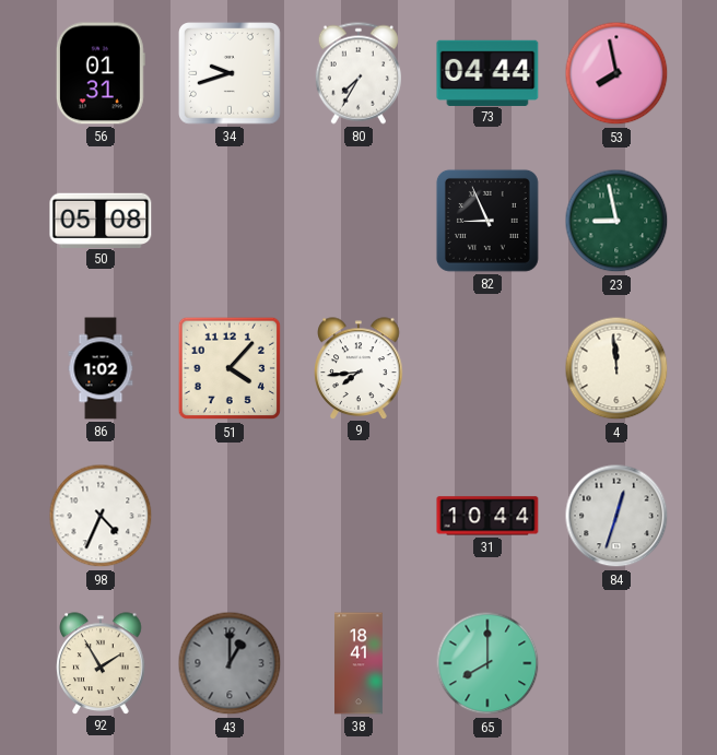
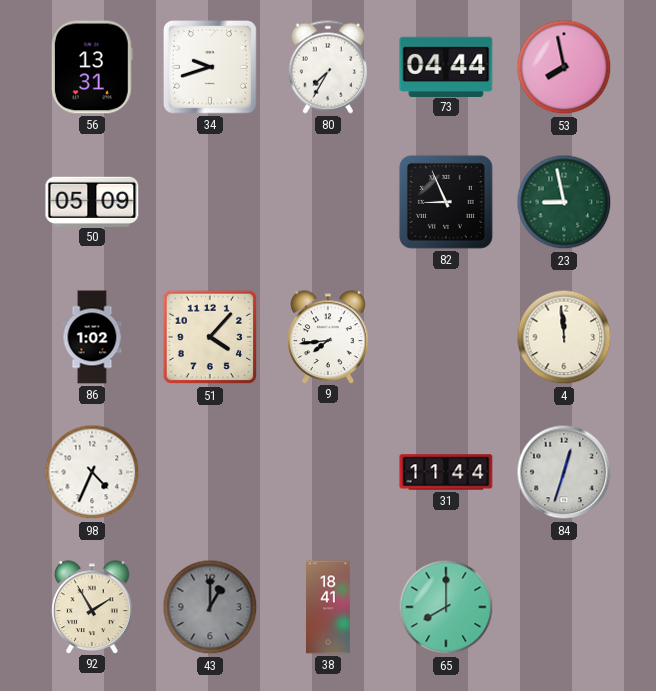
56: 01:31 -> 13:31 (92, 67)
50: 05:08 -> 05:09 (92, 201)
31: 10:44 -> 11:44 (446, 472)
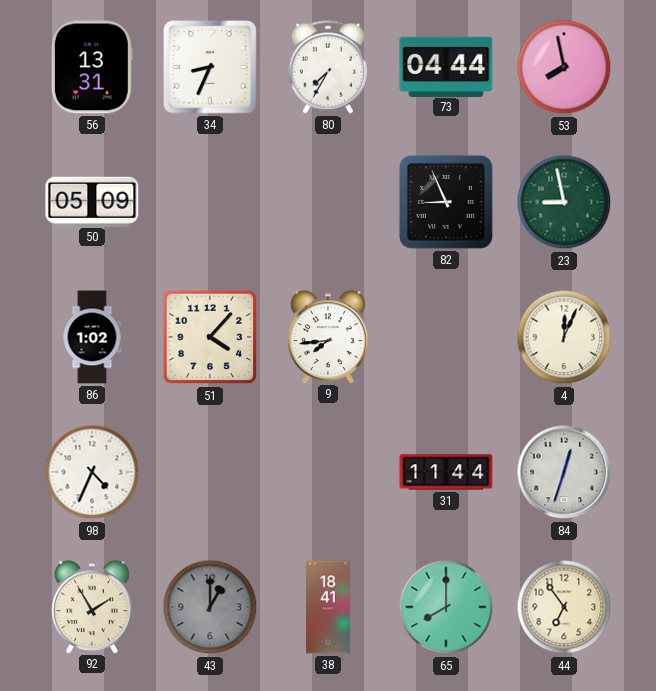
34: 9:42 -> 8:34 (211, 68)
4: 11:59 -> 12:04 (564, 337)
44: none -> 6:54 (564, 607)
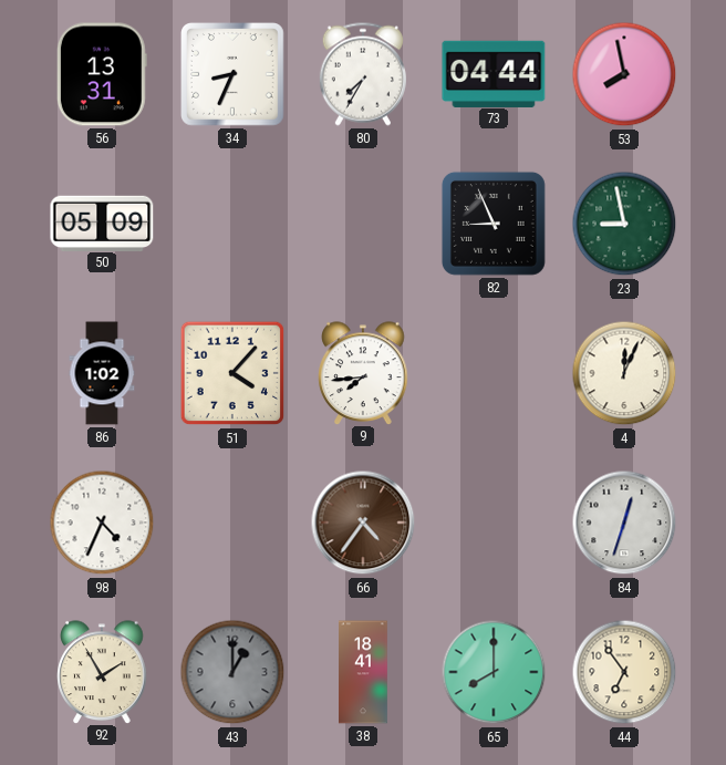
66: none -> 4:36 (363, 523)
31: 11:44 -> none (446, 472)
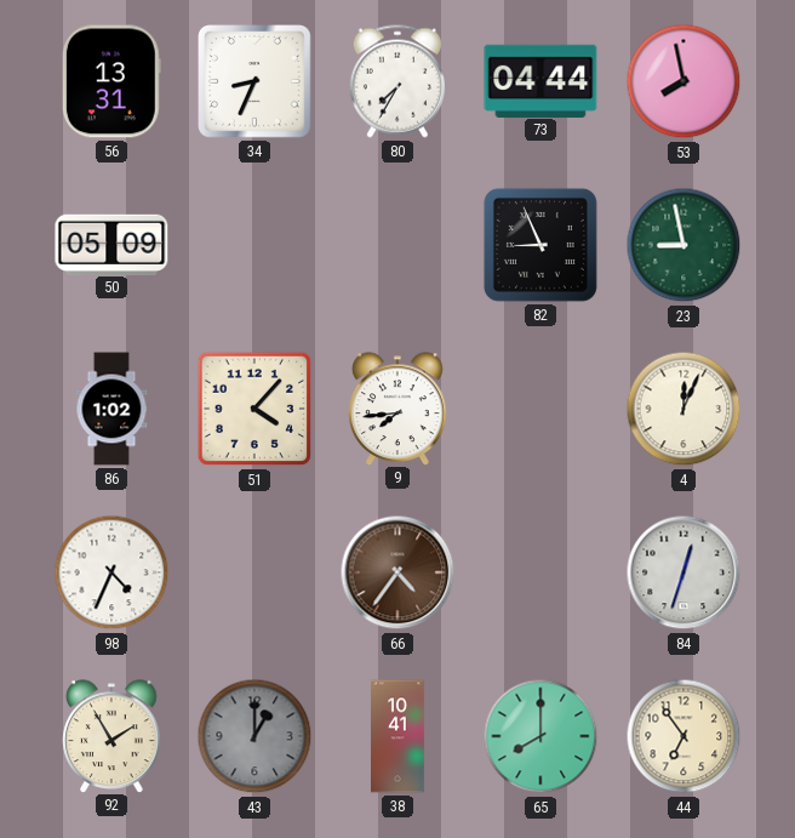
38: 18:41 -> 10:41 (399, 736)
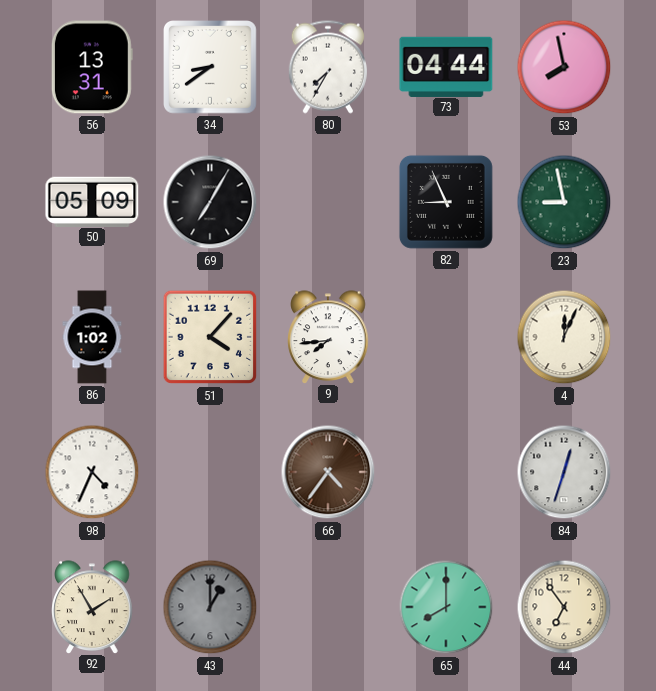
34: 8:34 -> 8:39 (211, 68)
69: none -> 7:05 (210, 202)
38: 10:41 -> none (399, 736)
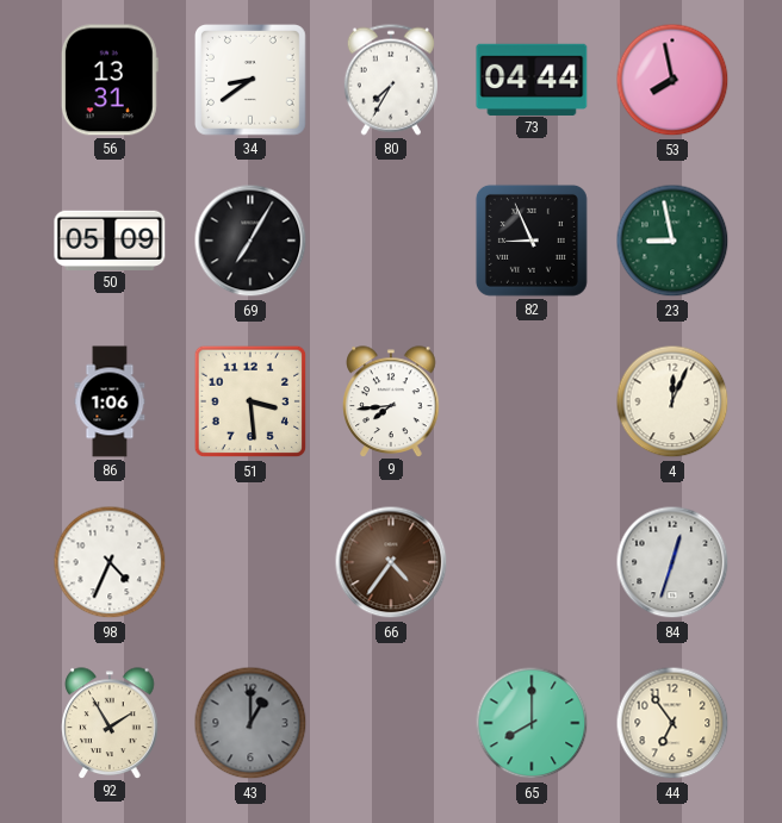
86: 1:02 -> 1:06 (110, 401)
51: 4:07 -> 3:29 (250, 401)
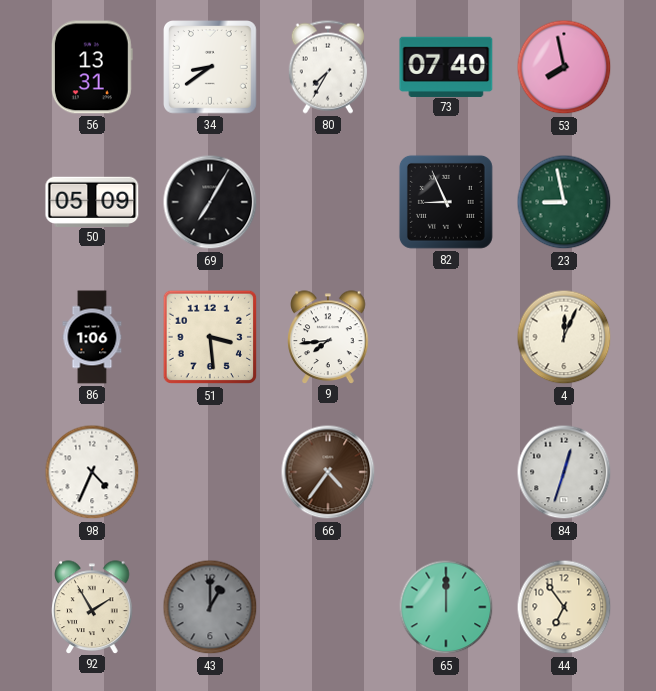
73: 04:44 -> 07:40 (446, 66)
65: 8:00 -> 12:00 (446, 607)
